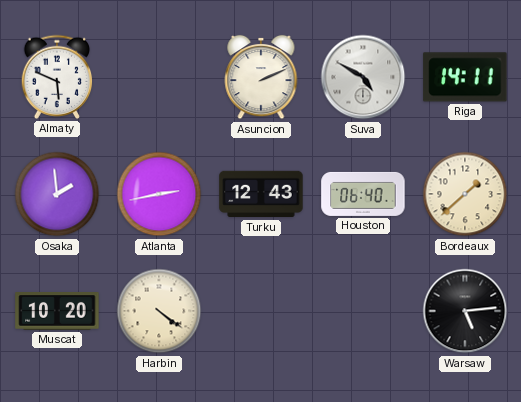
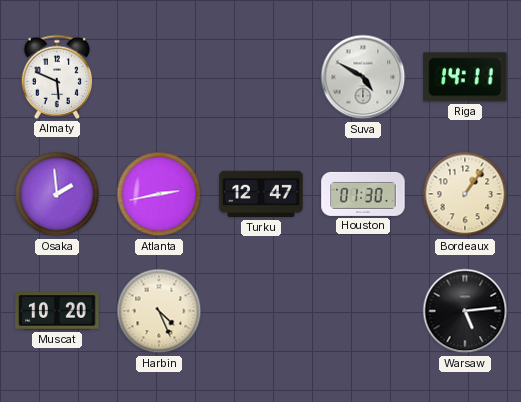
Asuncion: 2:11 -> none (261, 77)
Turku: 12:43 -> 12:47 (261, 194)
Houston: 06:40 -> 01:30 (363, 194)
Bordeaux: 1:38 -> 1:06 (465, 194)
Harbin: 4:21 -> 4:26 (159, 311)
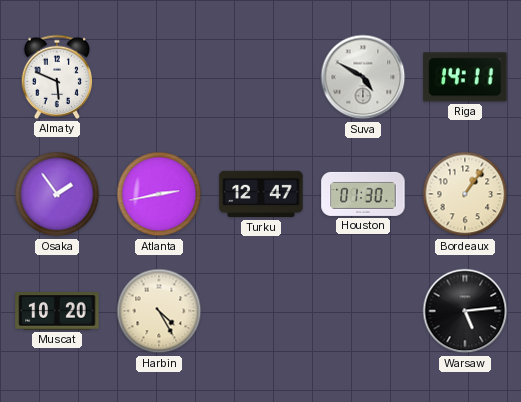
Osaka: 1:59 -> 1:54 (57, 194)
Harbin: 4:26 -> 4:25 (159, 311)
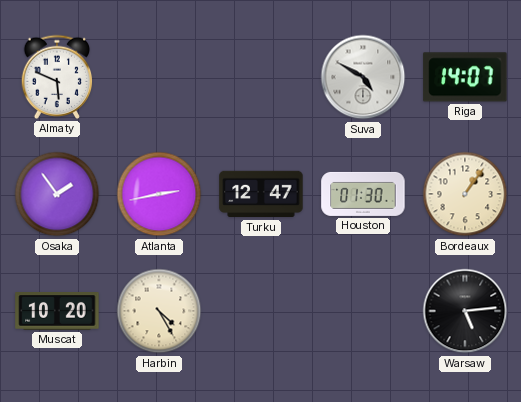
Riga: 14:11 -> 14:07 (465, 77)
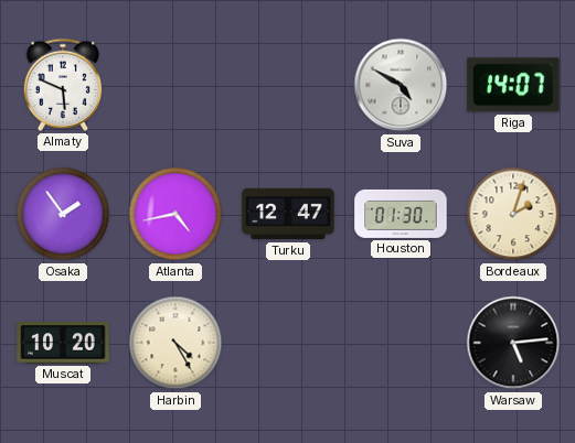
Atlanta: 2:43 -> 4:43 (175, 214)
Bordeaux: 1:06 -> 2:03 (513, 214)
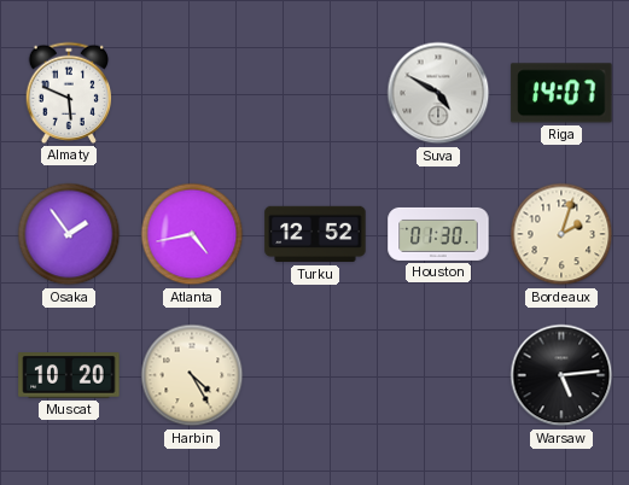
Turku: 12:47 -> 12:52 (315, 234)
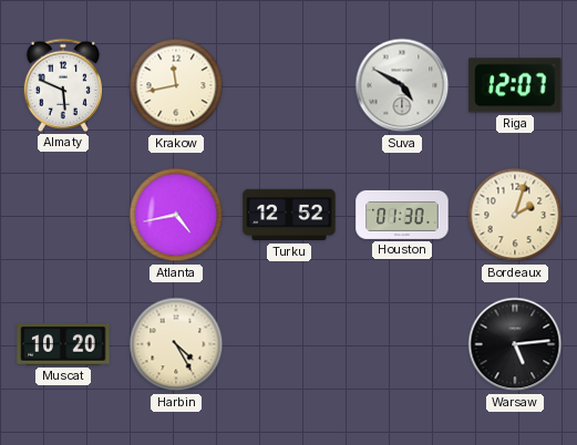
Krakow: none -> 11:43 (176, 85)
Riga: 14:07 -> 12:07 (515, 85)
Osaka: 1:54 -> none (69, 234)
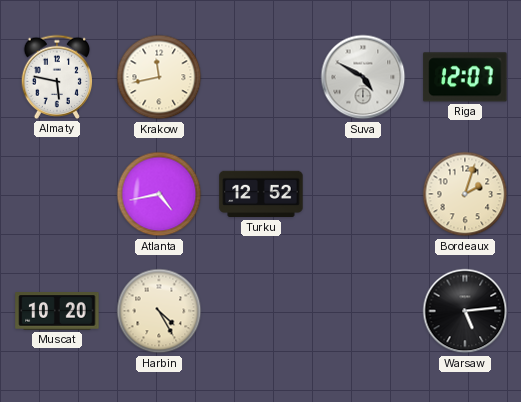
Almaty: 5:49 -> 5:47 (57, 77)
Houston: 01:30 -> none (402, 215)
